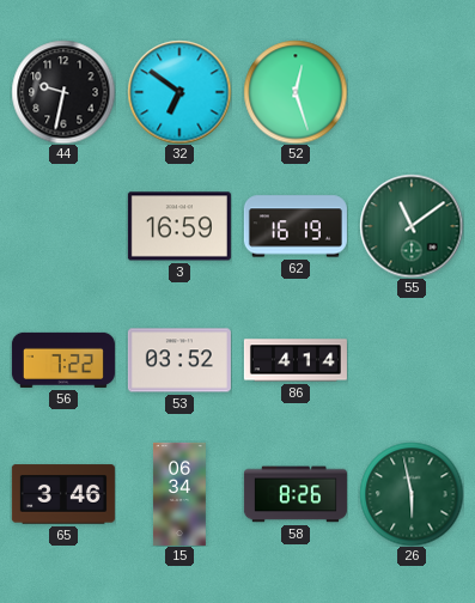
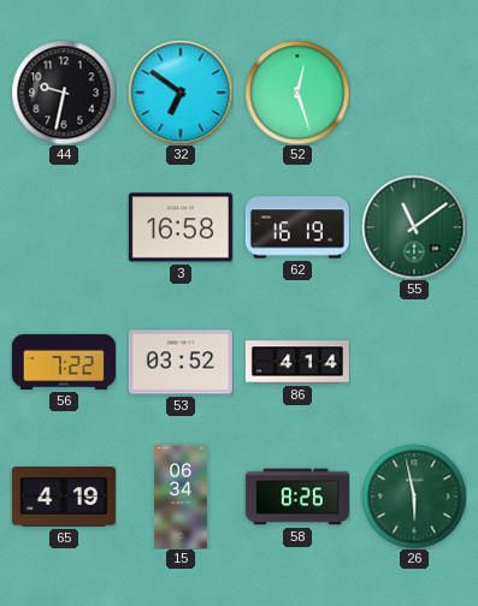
3: 16:59 -> 16:58 (181, 227)
65: 3:46 -> 4:19 (64, 497)
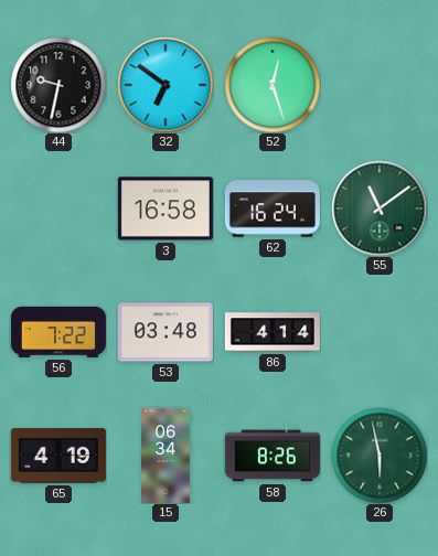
62: 16:19 -> 16:24 (273, 209)
53: 03:52 -> 03:48 (165, 332)
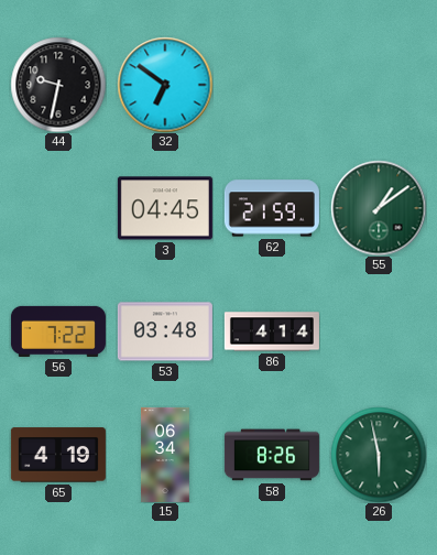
52: 12:27 -> none (273, 85)
3: 16:58 -> 04:45 (165, 208)
62: 16:24 -> 21:59 (272, 208)
55: 11:09 -> 1:09 (379, 208)
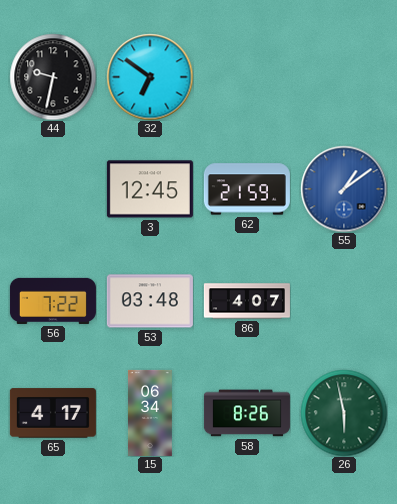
3: 04:45 -> 12:45 (150, 189)
55 dial: green -> blue (344, 189)
86: 4:14 -> 4:07 (247, 301)
65: 4:19 -> 4:17 (53, 413)
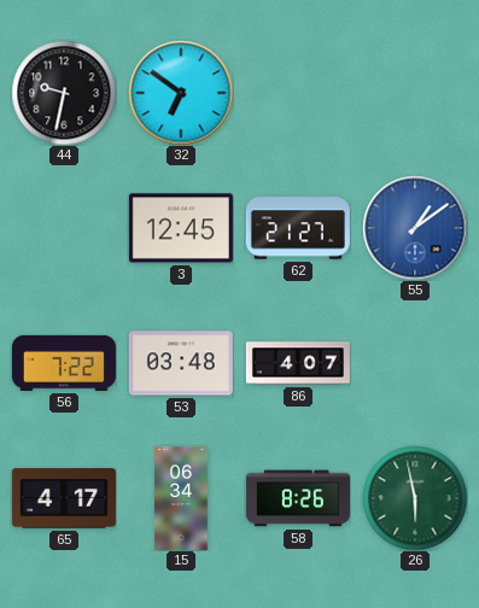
62: 21:59 -> 21:27 (298, 228)
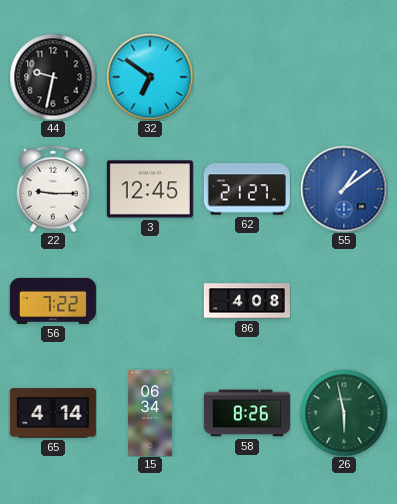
22: none -> 9:15 (53, 189)
53: 03:48 -> none (181, 363)
86: 4:07 -> 4:08 (247, 301)
65: 4:17 -> 4:14 (53, 413)
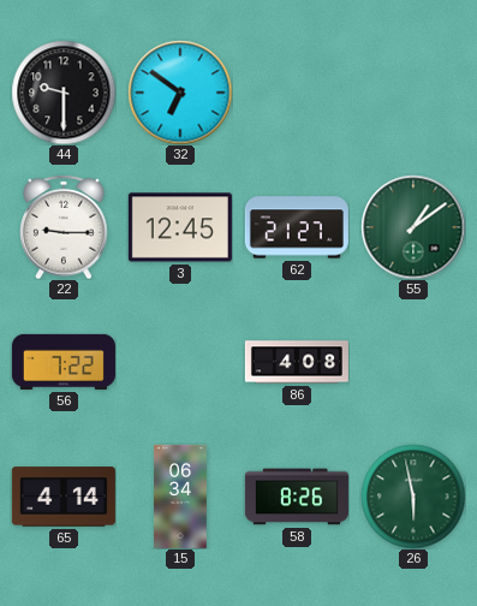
44: 9:32 -> 9:30 (64, 93)
55 dial: blue -> green (413, 227)
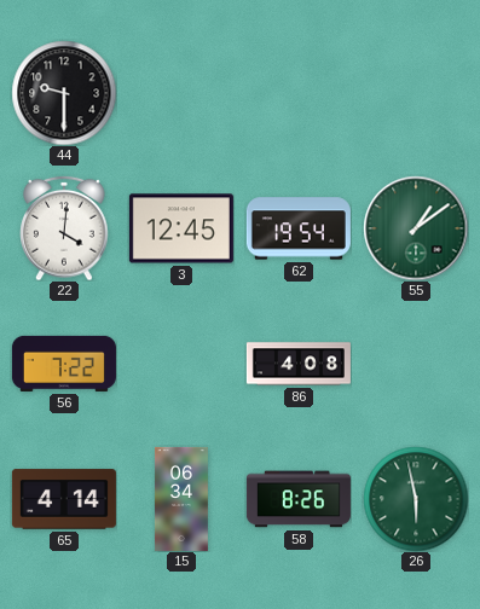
32: 6:51 -> none (180, 93)
22: 9:15 -> 4:01 (64, 228)
62: 21:27 -> 19:54 (299, 228)
